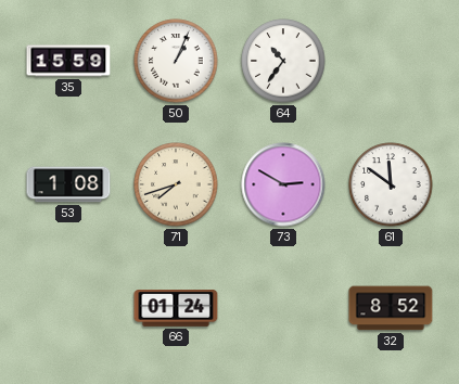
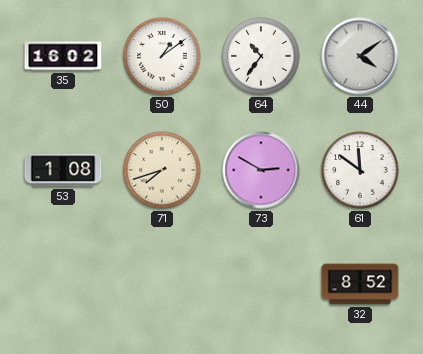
35: 15:59 -> 16:02 (63, 56)
50: 1:04 -> 1:09 (162, 56)
44: none -> 4:09 (360, 56)
66: 01:24 -> none (176, 309)
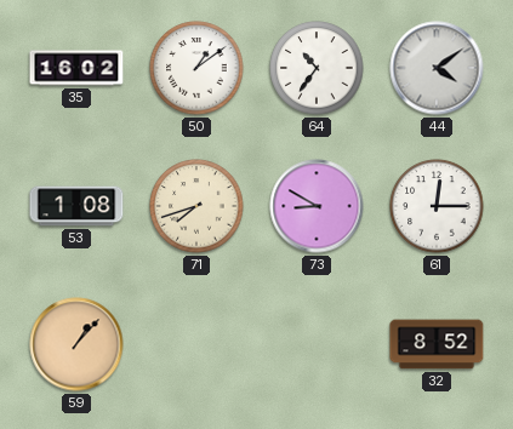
73: 2:50 -> 8:50 (317, 206)
61: 11:51 -> 12:15 (437, 206)
59: none -> 1:07 (76, 344)
